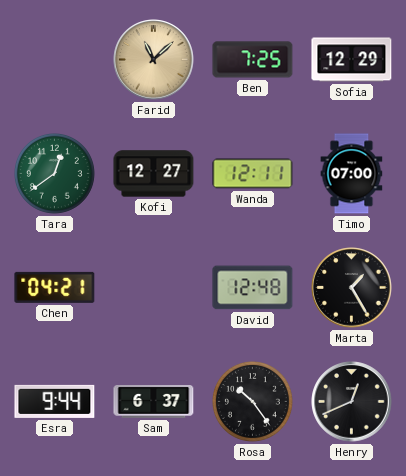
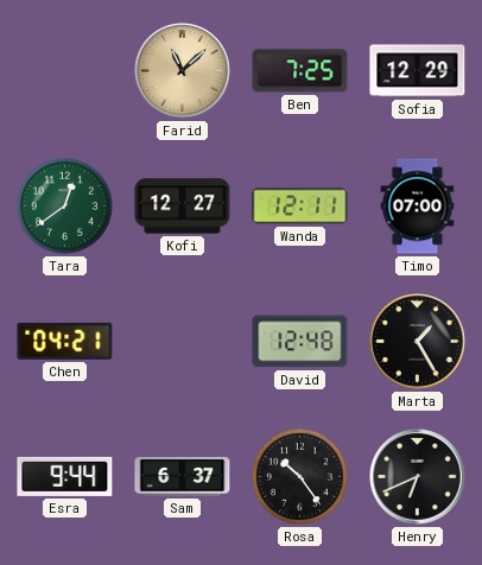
Henry: 12:41 -> 6:41 (418, 477)
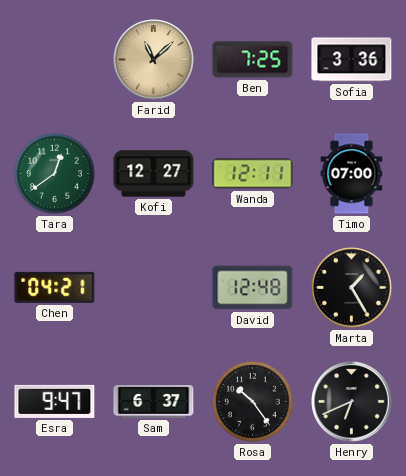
Sofia: 12:29 -> 3:36 (352, 60)
Esra: 9:44 -> 9:47 (55, 401)
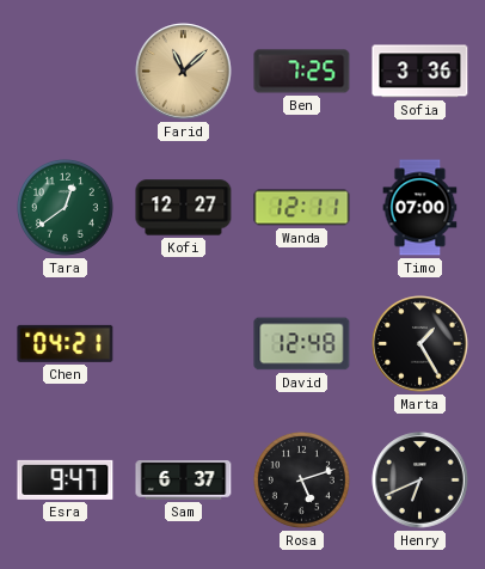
Rosa: 10:24 -> 5:12 (301, 479)
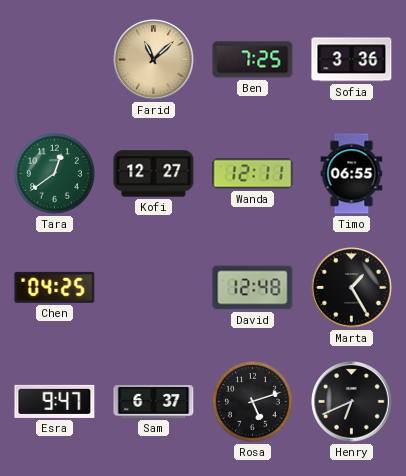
Timo: 07:00 -> 06:55 (352, 174)
Chen: 04:21 -> 04:25 (55, 287)
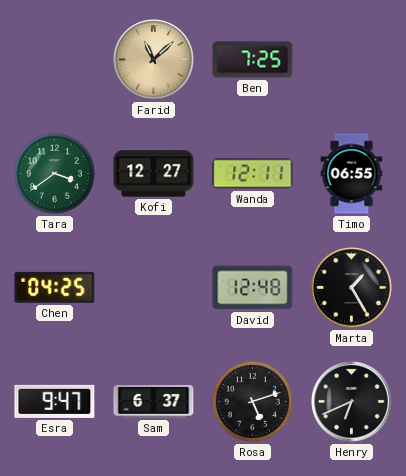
Sofia: 3:36 -> none (352, 60)
Tara: 12:39 -> 3:39 (54, 173)
